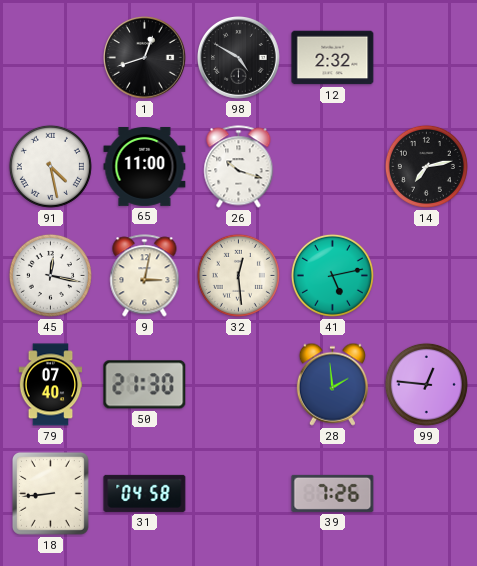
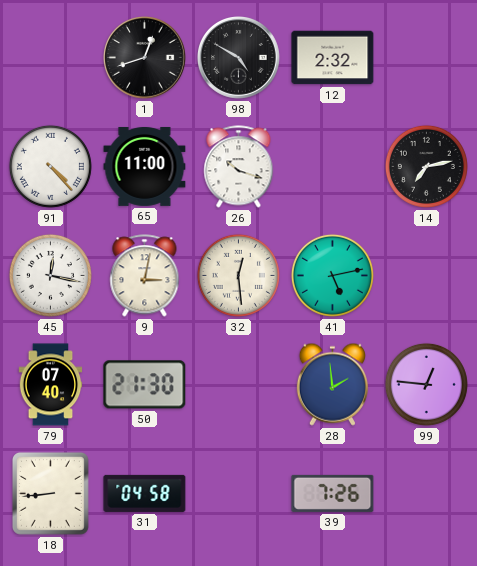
91: 4:28 -> 4:23 (50, 166)
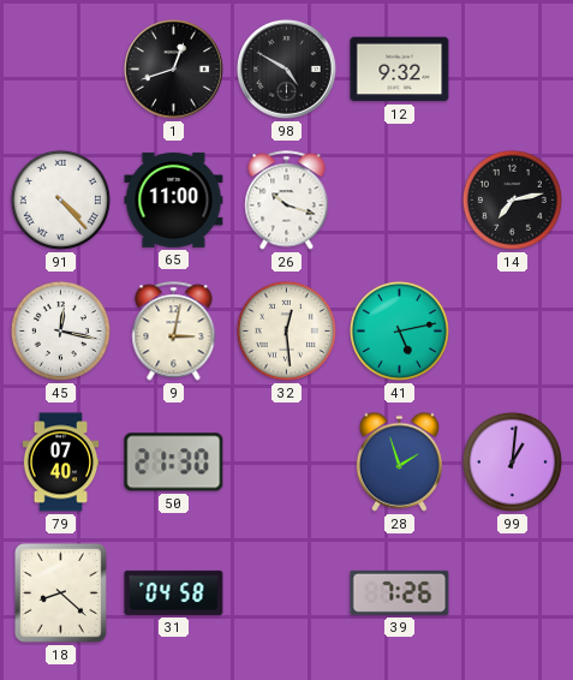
12: 2:32 -> 9:32 (400, 70)
28: 1:59 -> 1:57 (399, 461)
99: 12:46 -> 1:01 (512, 461)
18: 8:44 -> 8:22 (60, 593)
